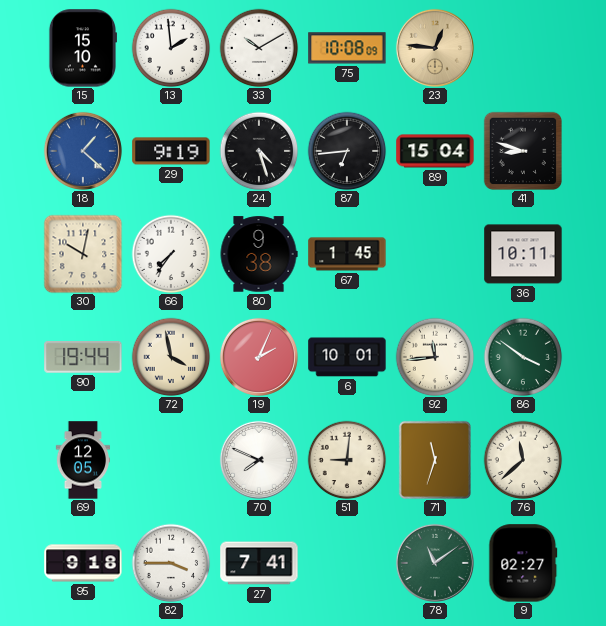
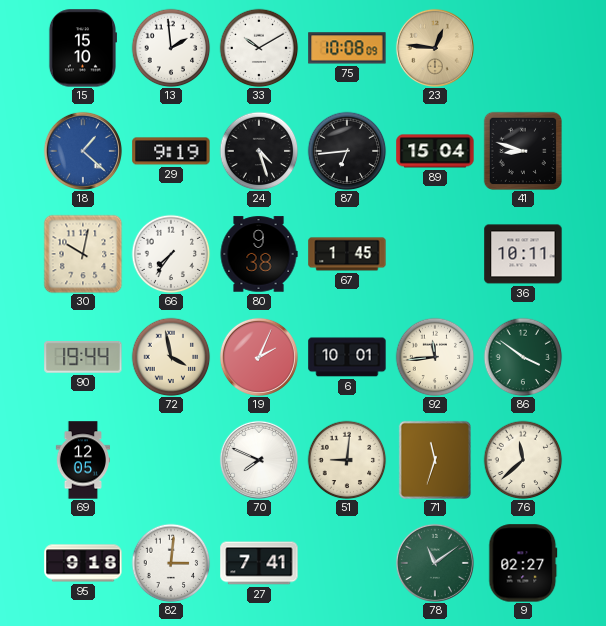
82: 3:45 -> 3:01 (171, 563)
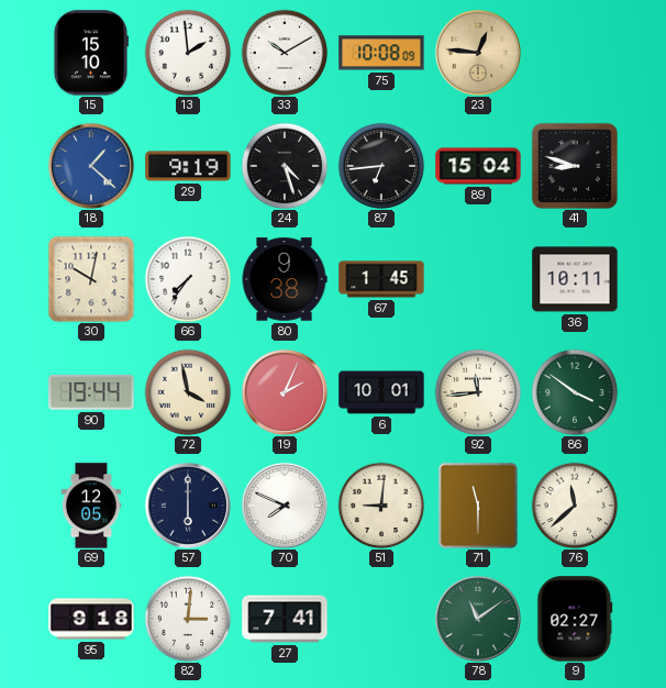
57: none -> 6:00 (188, 506)
71: 11:33 -> 11:30 (478, 506)
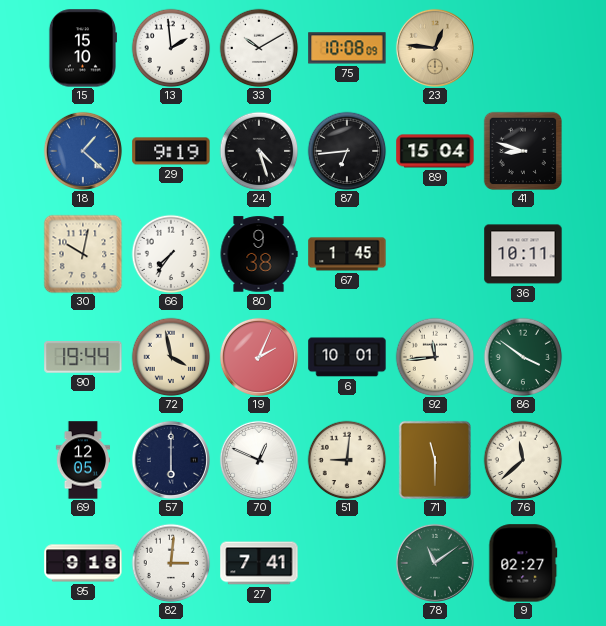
70: 7:49 -> 12:49 (259, 460)
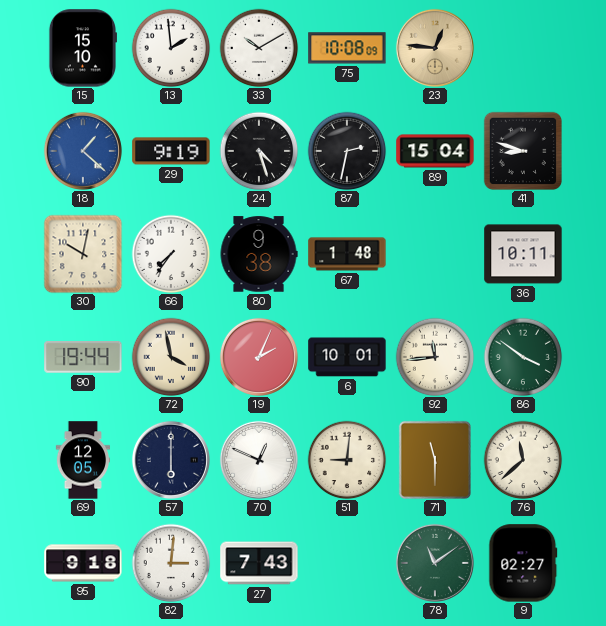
87: 6:44 -> 2:32 (347, 151)
67: 1:45 -> 1:48 (347, 254)
27: 7:41 -> 7:43 (259, 563)
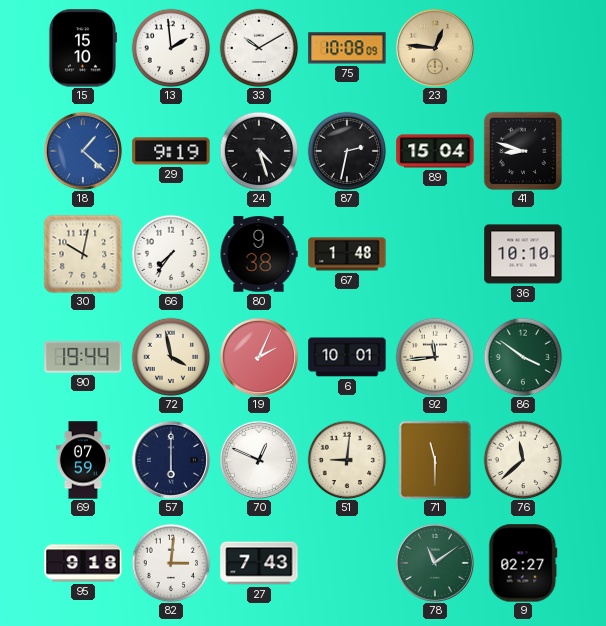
36: 10:11 -> 10:10 (523, 254)
69: 12:05 -> 07:59 (82, 460)
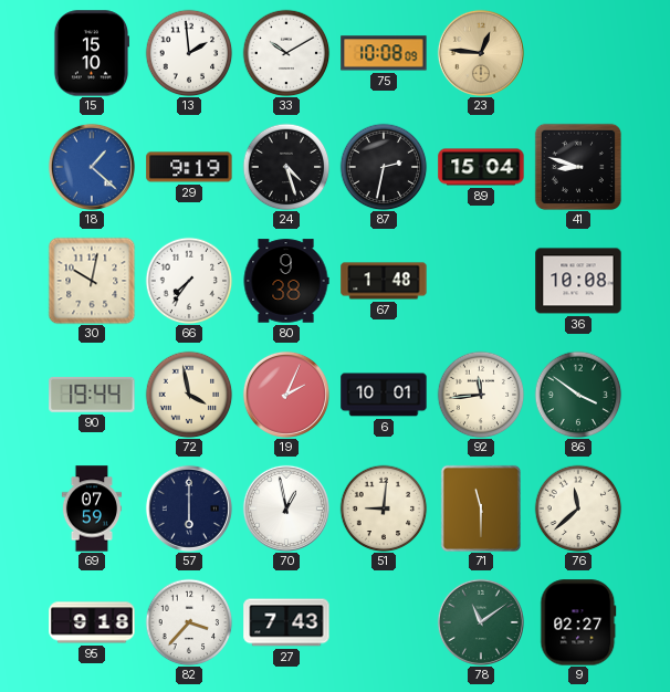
36: 10:10 -> 10:08 (578, 281)
70: 12:49 -> 12:58 (286, 508)
82: 3:01 -> 3:37 (189, 622)
